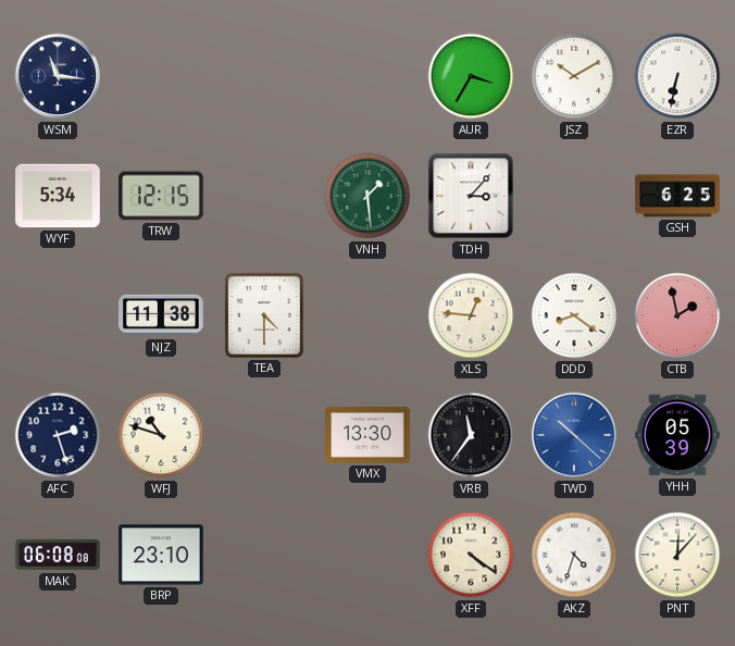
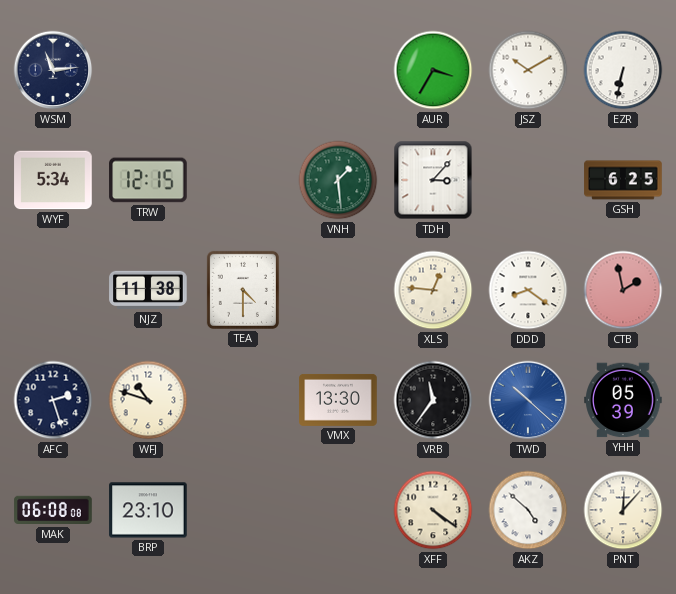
WSM: 11:16 -> 11:14 (53, 70)
AKZ: 4:33 -> 4:52 (528, 510)
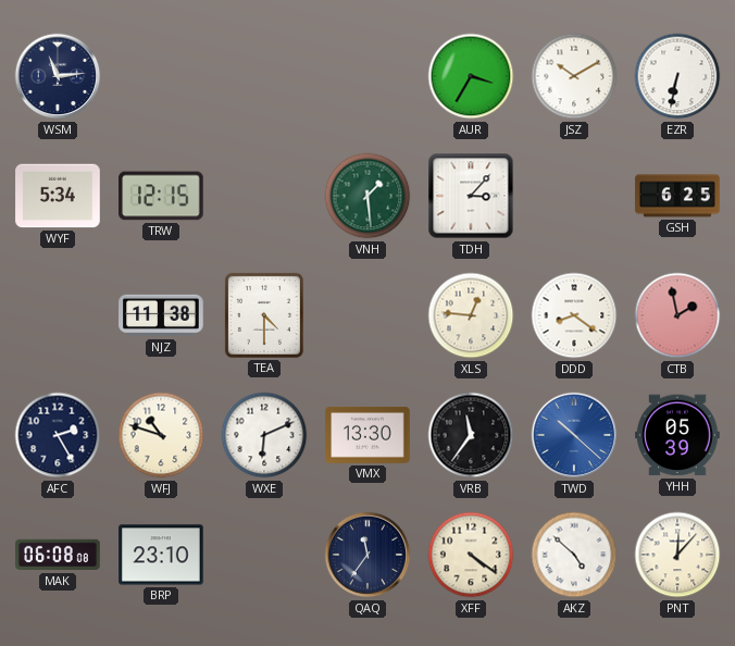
AFC: 2:27 -> 2:25 (58, 435)
WXE: none -> 6:11 (264, 435)
QAQ: none -> 11:36 (367, 555)
